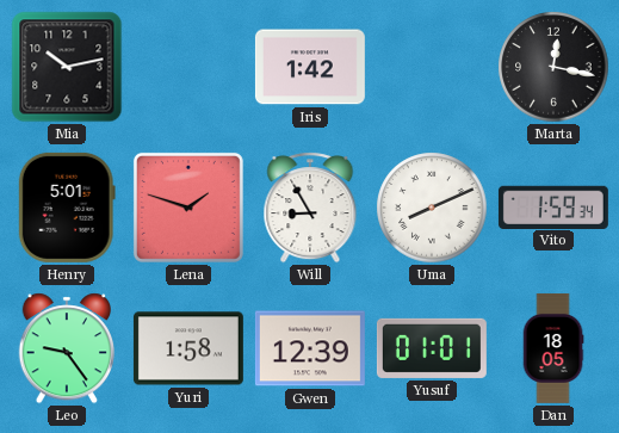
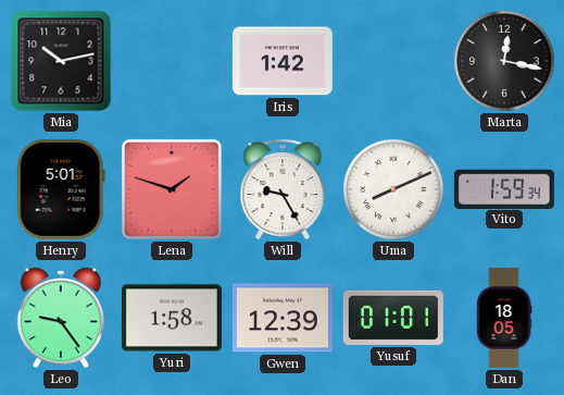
Will: 8:55 -> 9:25 (283, 189)
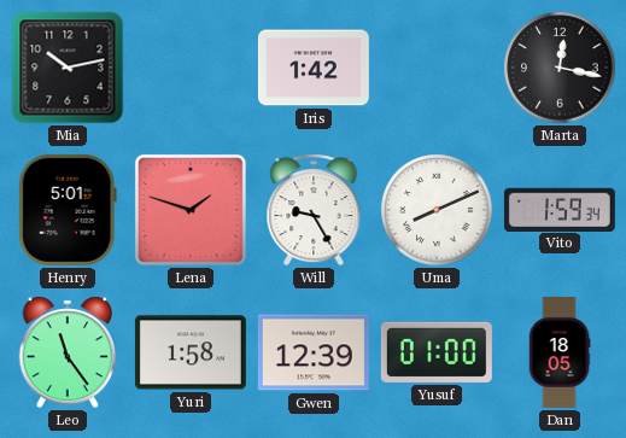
Leo: 9:24 -> 11:24 (66, 352)
Yusuf: 01:01 -> 01:00 (437, 352)
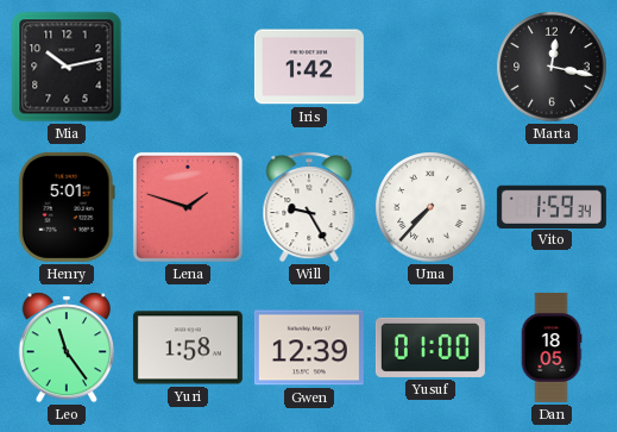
Uma: 8:11 -> 7:37 (430, 207)
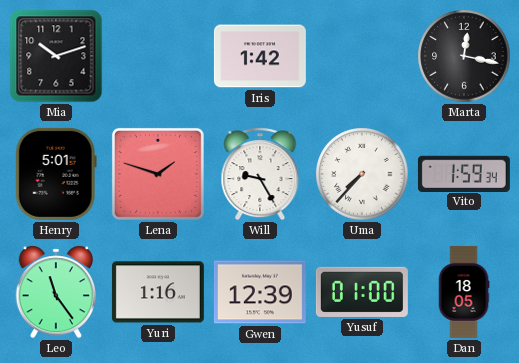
Mia: 10:13 -> 10:12 (56, 56)
Yuri: 1:58 -> 1:16 (158, 292)
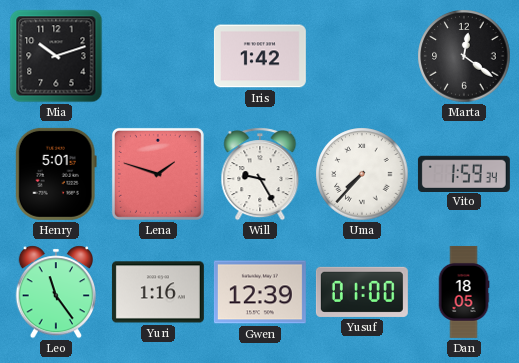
Marta: 12:17 -> 12:21 (464, 56)
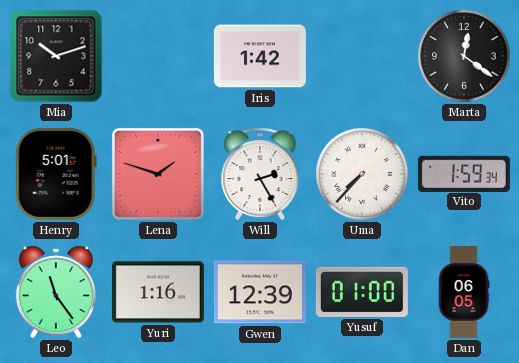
Will: 9:25 -> 2:25 (260, 174)
Dan: 18:05 -> 06:05 (464, 292)
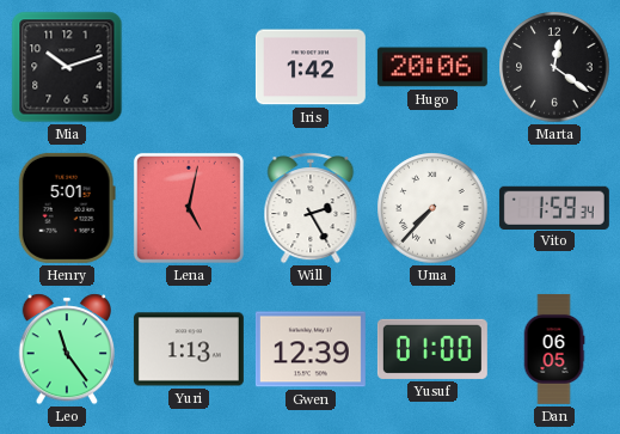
Hugo: none -> 20:06 (432, 67)
Lena: 1:48 -> 5:02 (189, 208)
Yuri: 1:16 -> 1:13 (189, 349)
